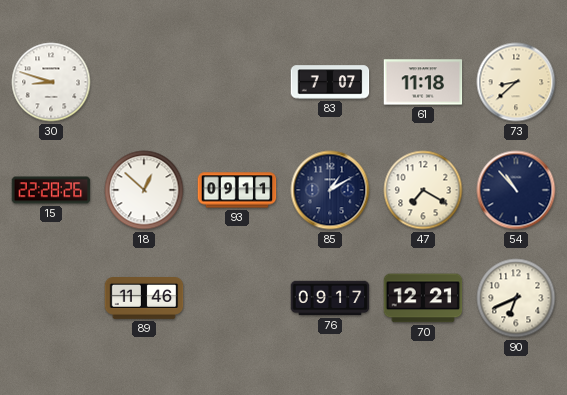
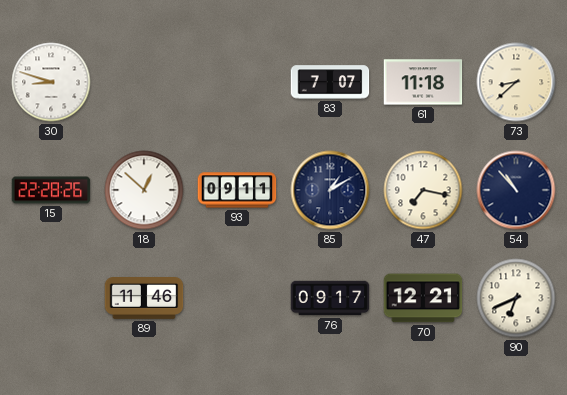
47: 7:20 -> 7:17 (423, 190)
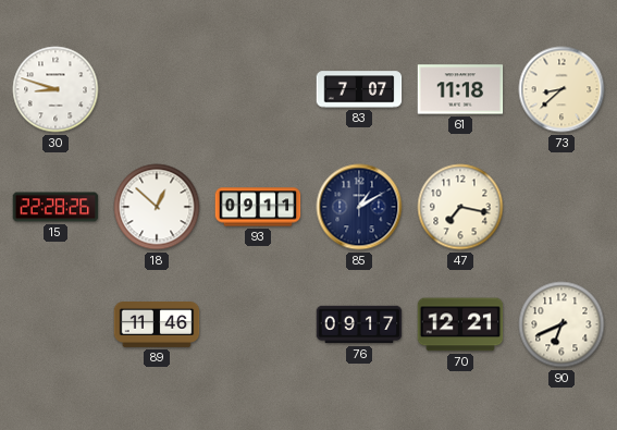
54: 10:53 -> none (516, 190)
